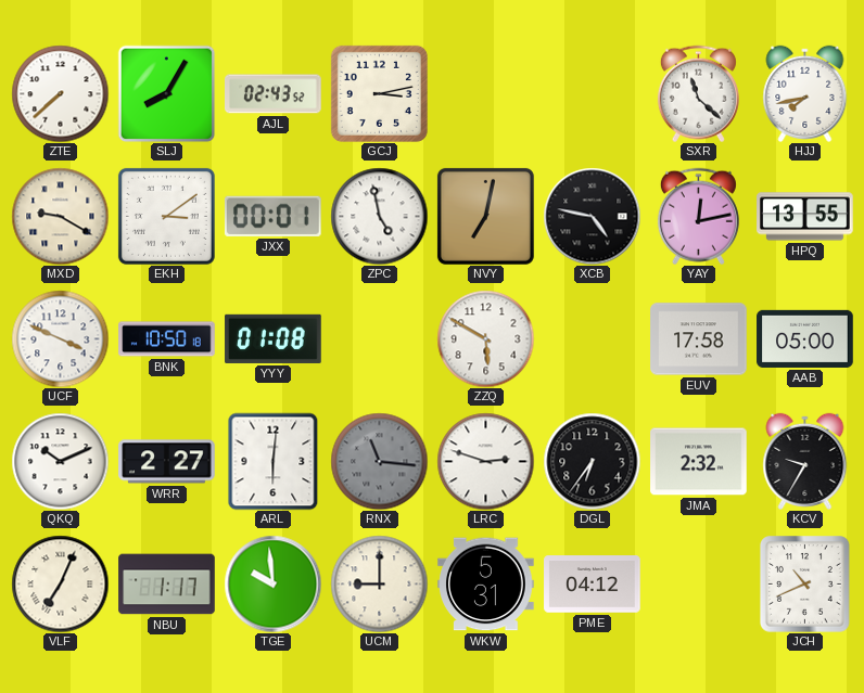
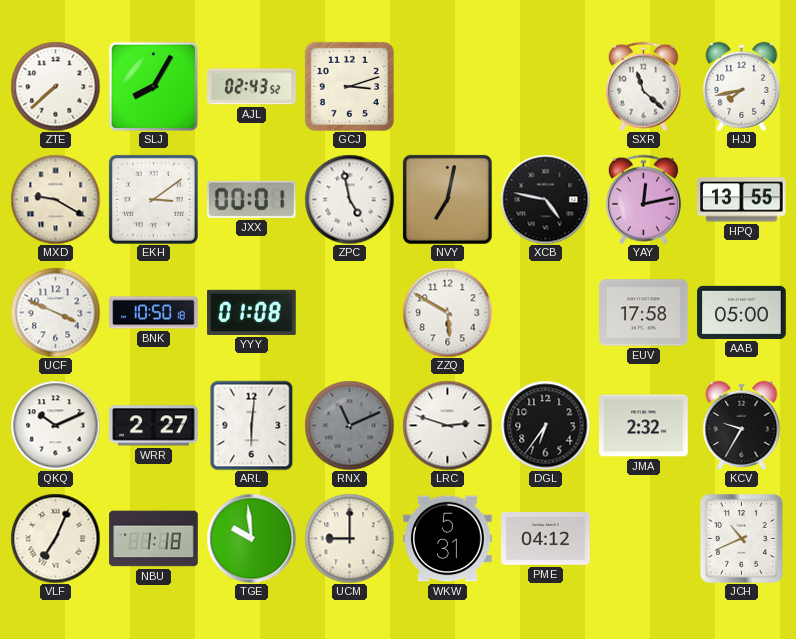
GCJ: 3:13 -> 3:12 (349, 86)
RNX: 11:16 -> 11:11 (349, 425)
NBU: 1:17 -> 1:18 (154, 539)
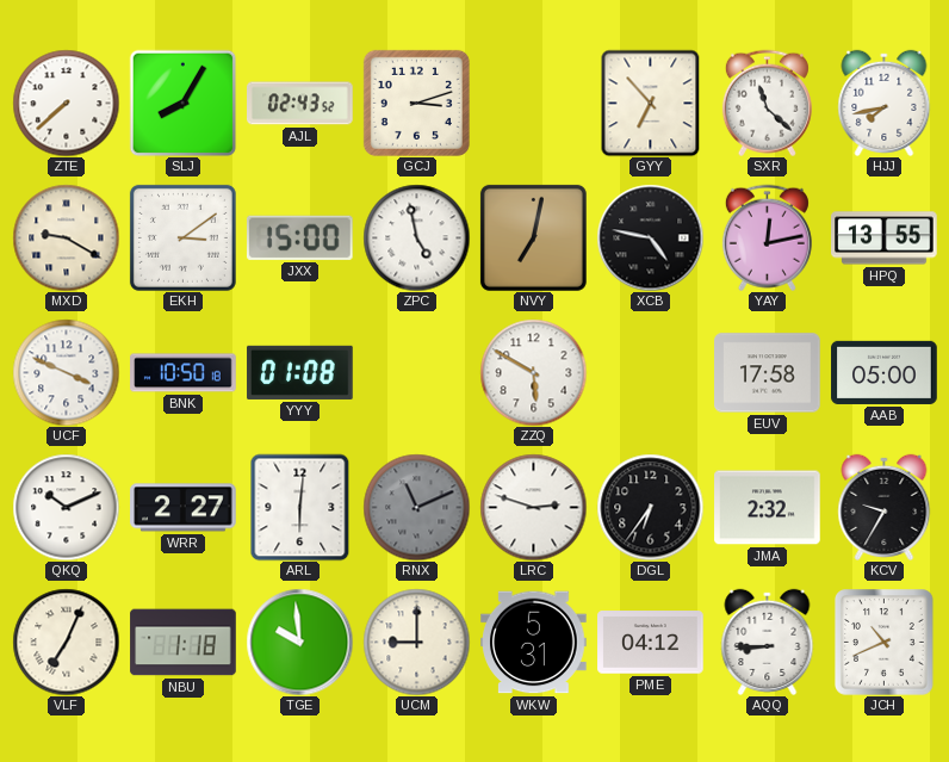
GYY: none -> 6:53 (651, 103)
JXX: 00:01 -> 15:00 (299, 237)
AQQ: none -> 8:45 (768, 642)
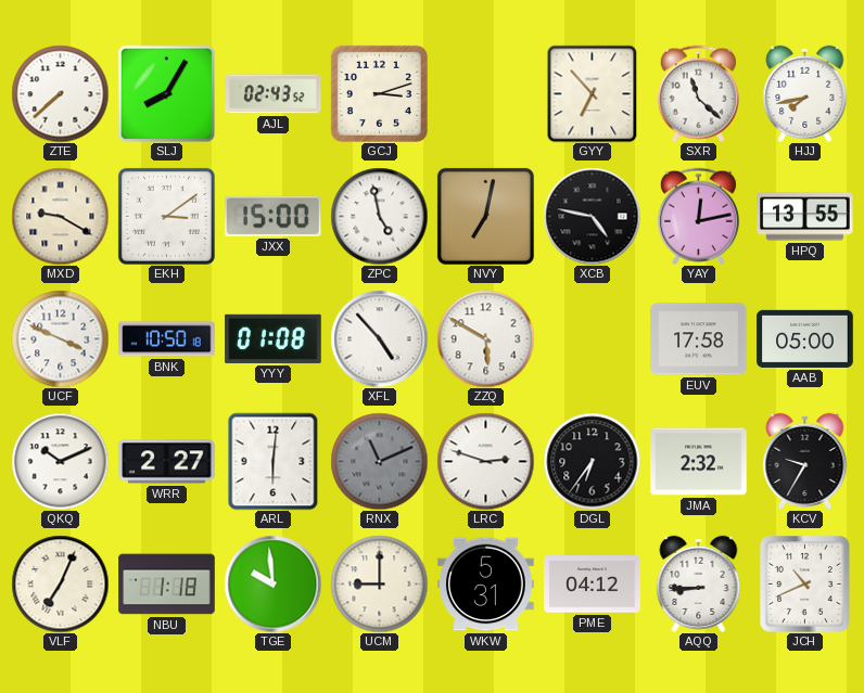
XFL: none -> 4:53 (379, 338)
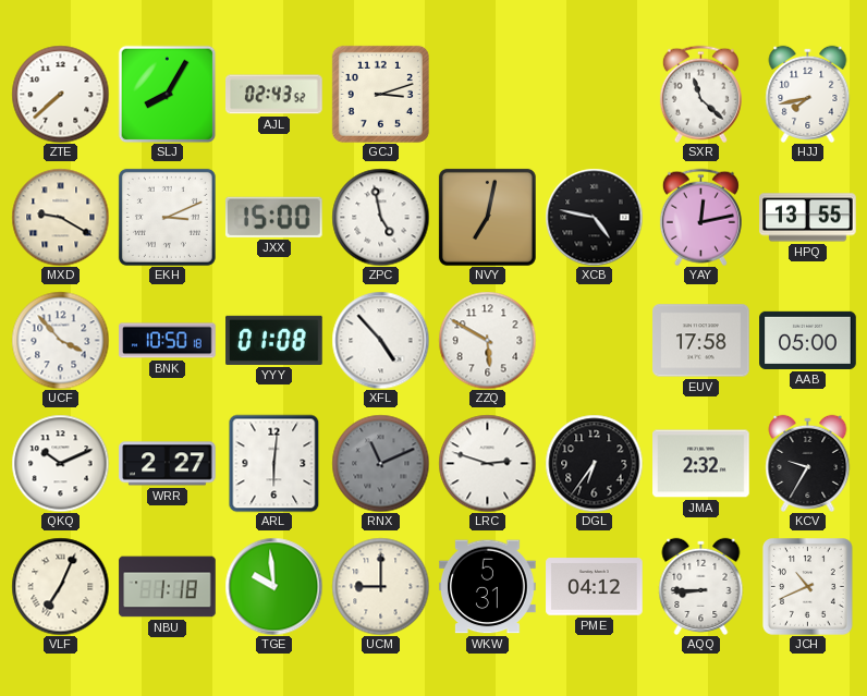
GYY: 6:53 -> none (593, 93)
EKH: 3:09 -> 3:11 (167, 217)
UCF: 3:49 -> 3:53 (60, 340)
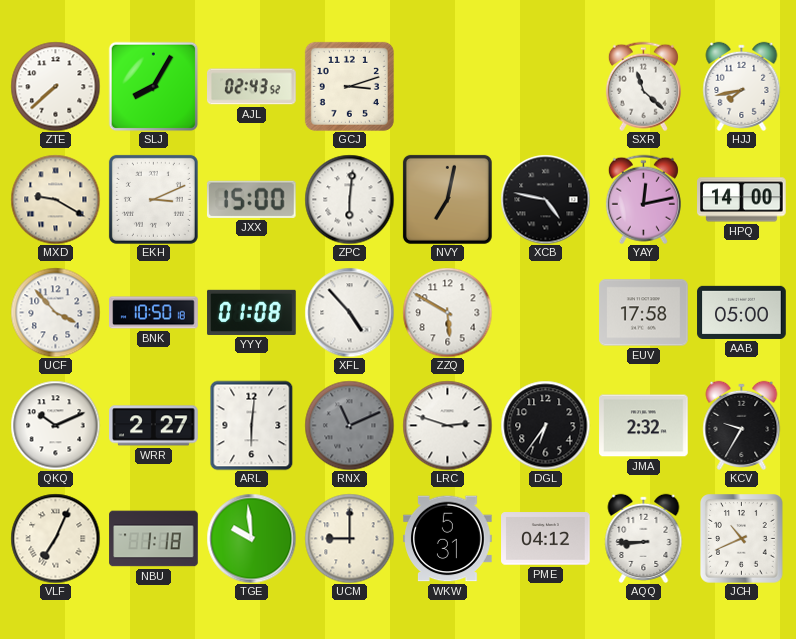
ZPC: 4:58 -> 6:01 (349, 199)
HPQ: 13:55 -> 14:00 (742, 200)
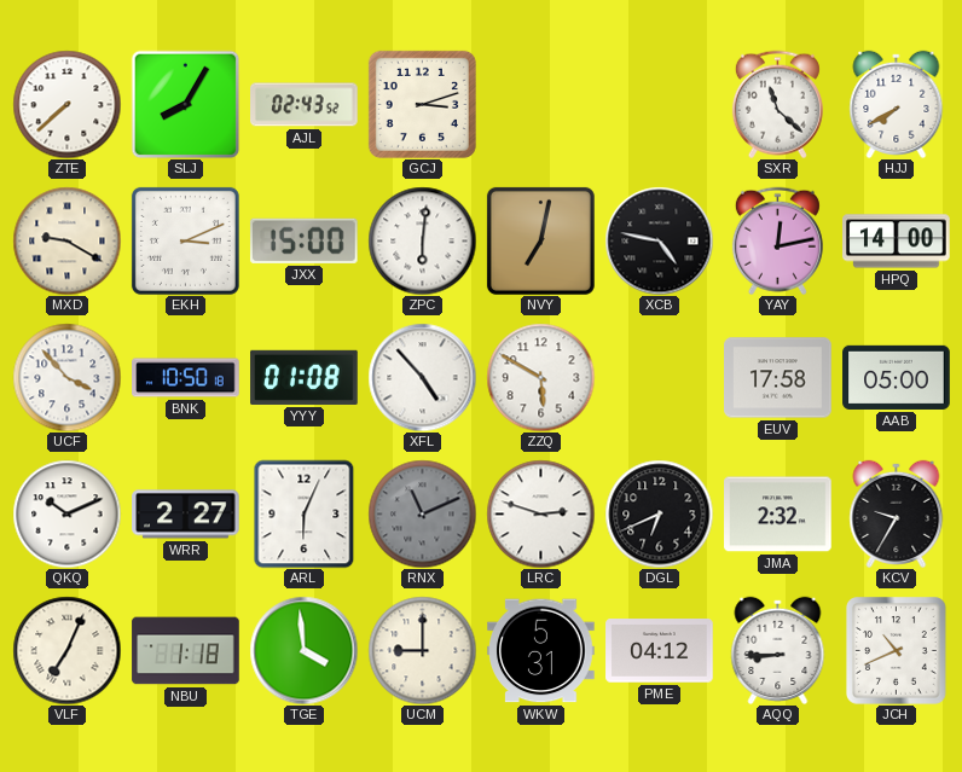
HJJ: 7:43 -> 7:40 (897, 104)
ARL: 6:01 -> 6:04 (305, 513)
DGL: 6:36 -> 6:41 (659, 513)
TGE: 9:59 -> 3:59 (303, 650)
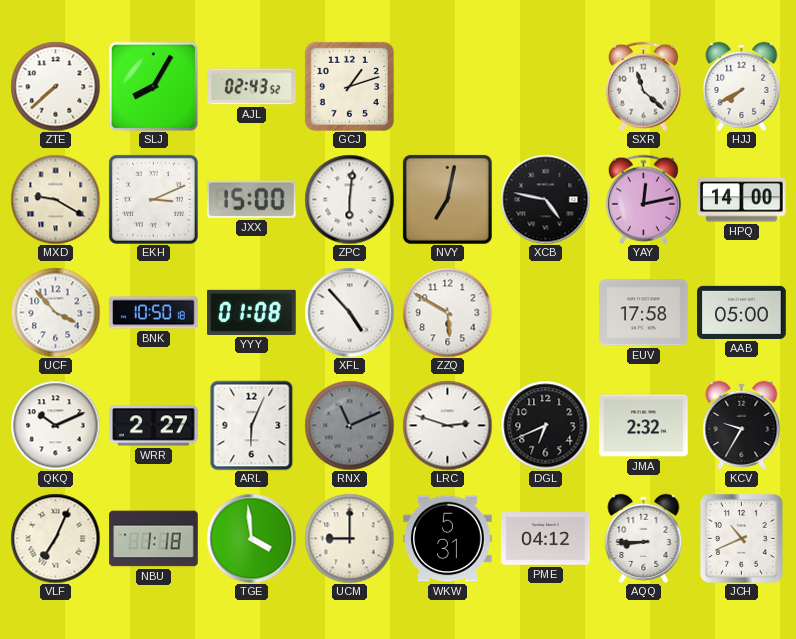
GCJ: 3:12 -> 1:12 (349, 86)
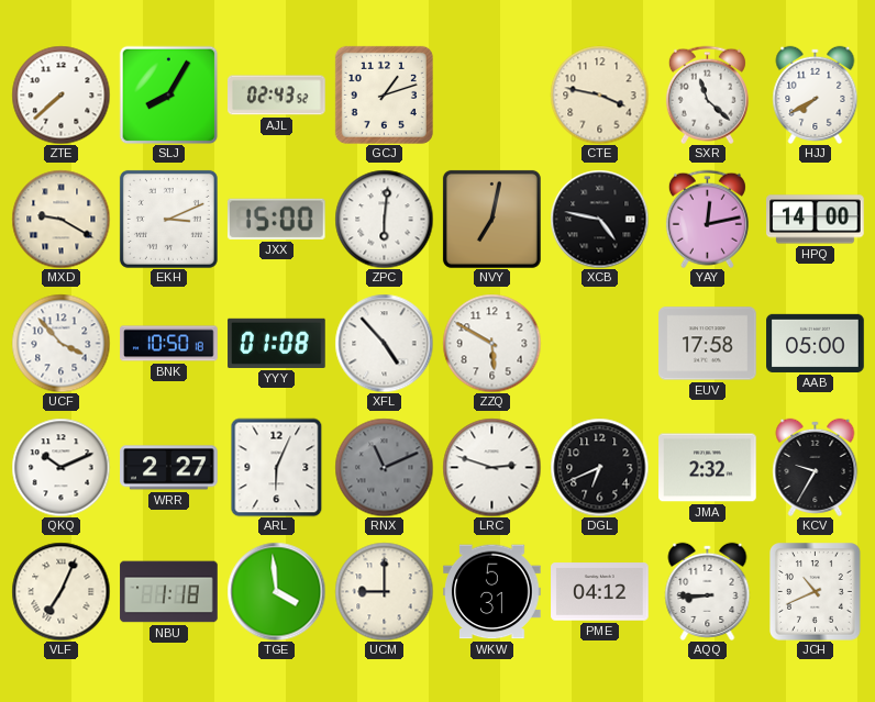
CTE: none -> 3:47 (599, 94)
